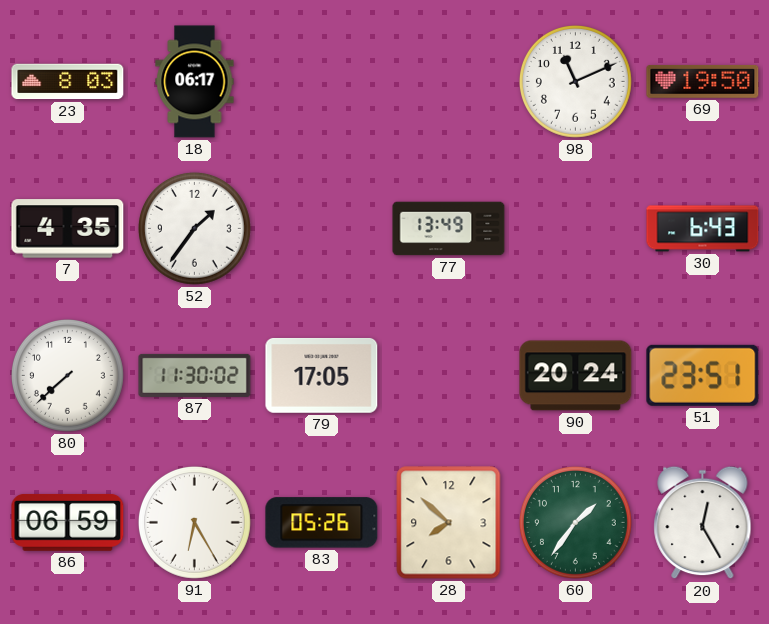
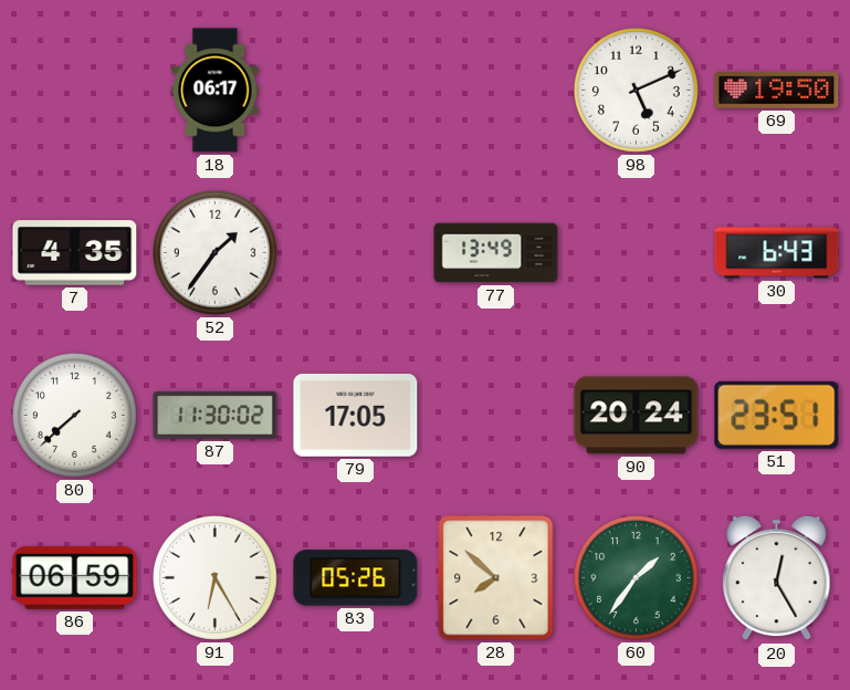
23: 8:03 -> none (68, 82)
98: 11:11 -> 5:11 (636, 90)
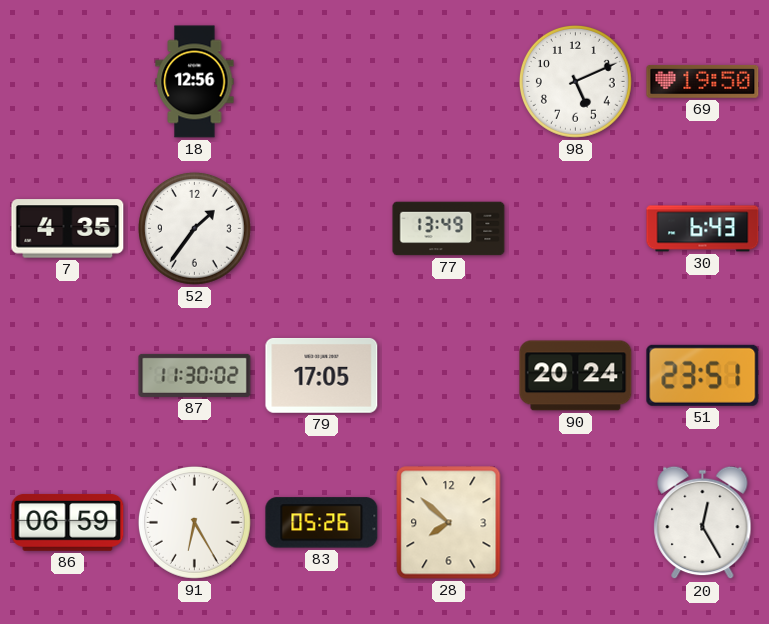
18: 06:17 -> 12:56 (195, 82)
80: 7:38 -> none (74, 415)
60: 1:36 -> none (636, 577)
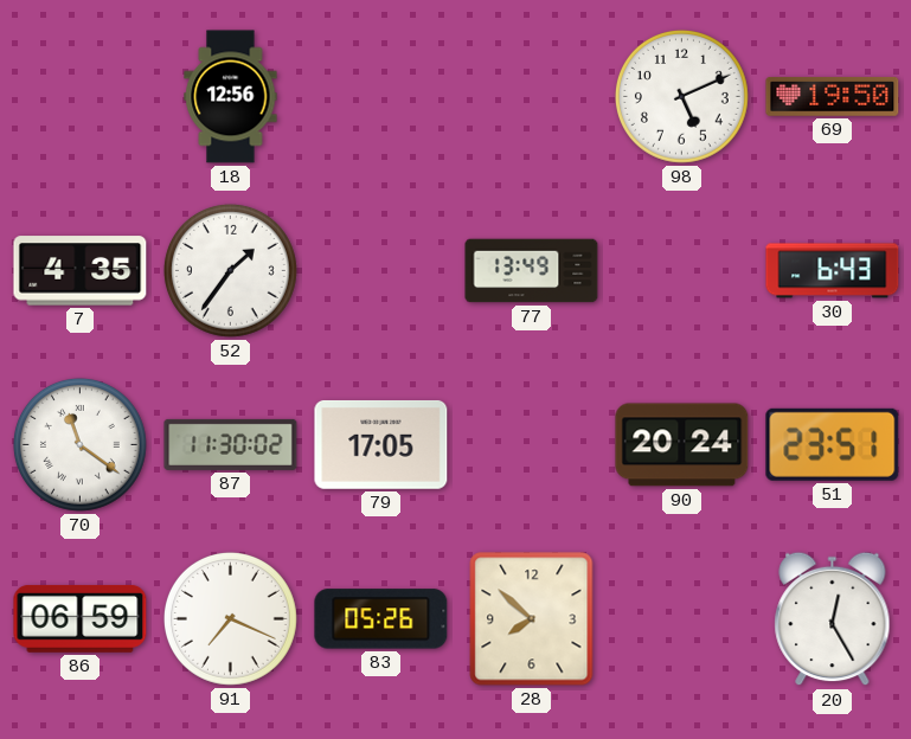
70: none -> 11:21 (79, 444)
91: 6:25 -> 7:19 (230, 618)
